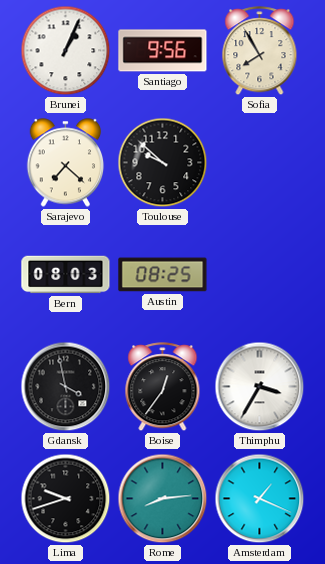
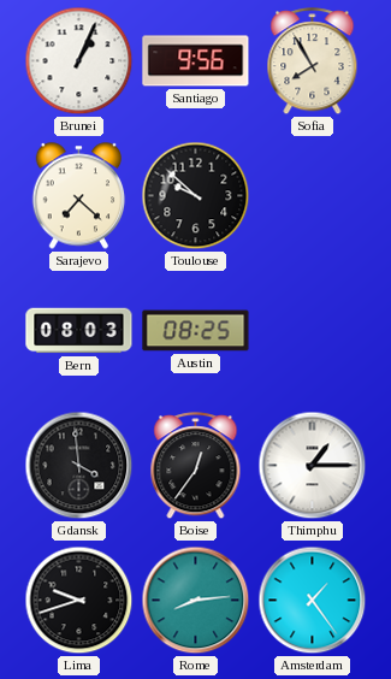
Gdansk: 3:58 -> 3:59 (79, 466)
Thimphu: 3:35 -> 1:15 (313, 466)
Amsterdam: 1:19 -> 1:24 (313, 601)
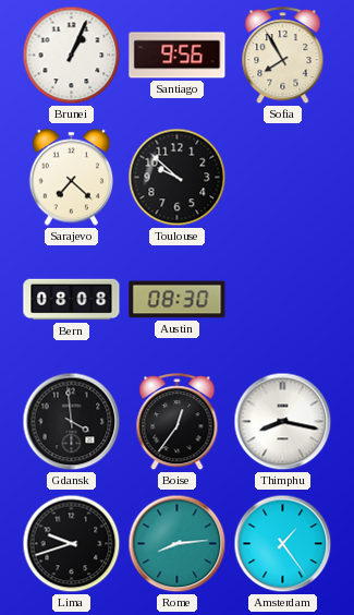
Bern: 08:03 -> 08:08 (72, 300)
Austin: 08:25 -> 08:30 (178, 300)
Thimphu: 1:15 -> 8:17 (283, 422)
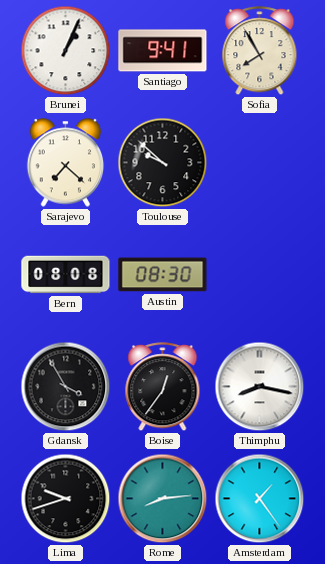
Santiago: 9:56 -> 9:41 (163, 51)
Gdansk: 3:59 -> 3:55 (66, 387)
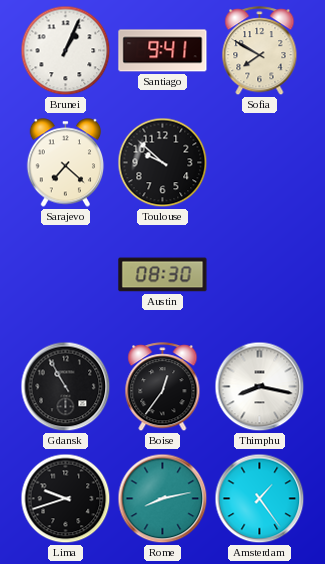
Sofia: 7:55 -> 7:50 (260, 51)
Bern: 08:08 -> none (66, 275)
Gdansk: 3:55 -> 10:55 (66, 387)
Rome: 8:14 -> 8:13 (163, 499)
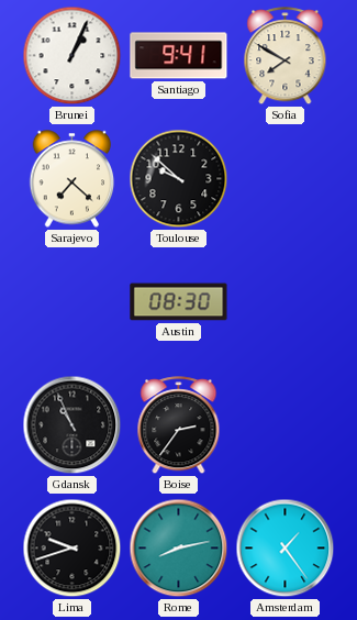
Gdansk: 10:55 -> 10:56 (72, 425)
Boise: 12:36 -> 2:36 (179, 425)
Thimphu: 8:17 -> none (260, 387)
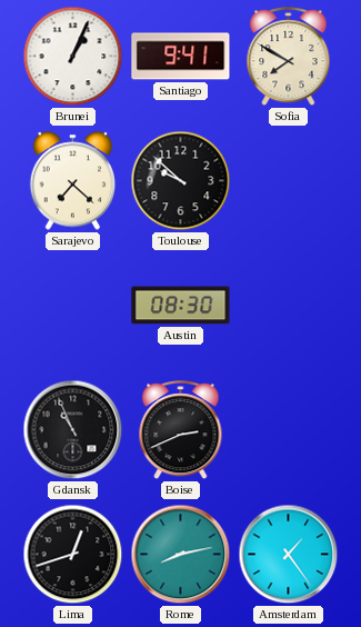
Boise: 2:36 -> 2:41 (181, 430)
Lima: 9:42 -> 12:42 (73, 555)
